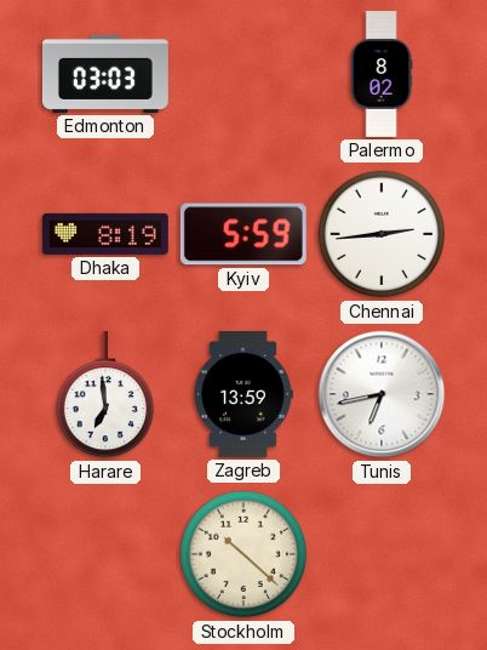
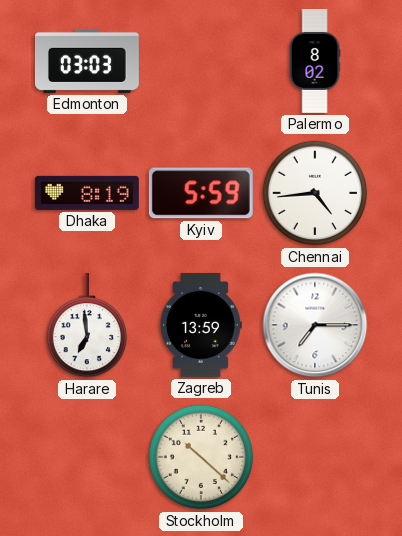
Chennai: 2:44 -> 4:44 (315, 193)
Tunis: 6:43 -> 7:15 (315, 325)
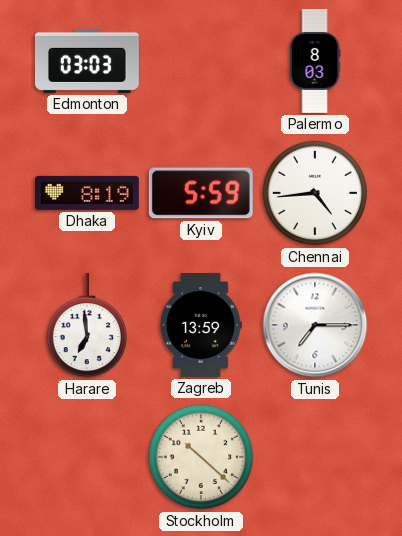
Palermo: 8:02 -> 8:03 (315, 62)
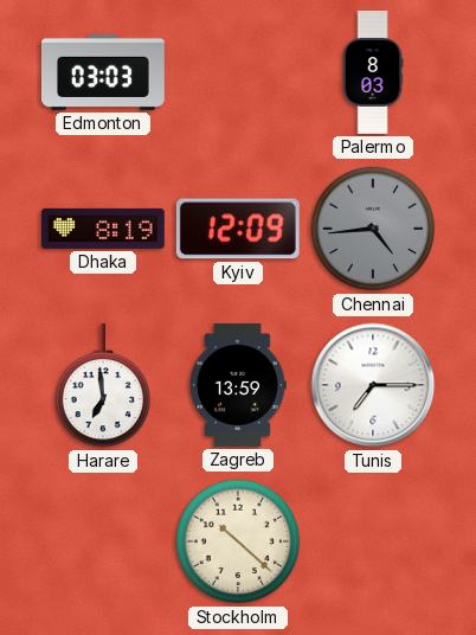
Kyiv: 5:59 -> 12:09 (238, 229)
Chennai dial: white -> grey (373, 229)
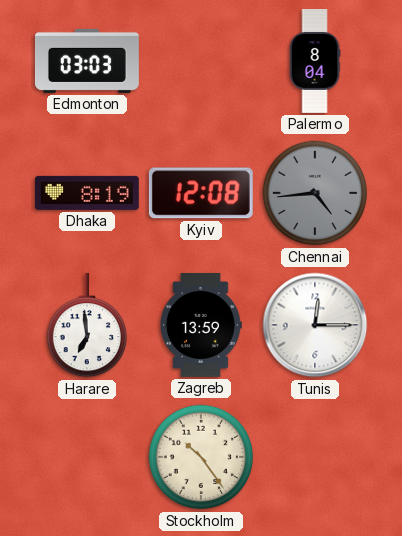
Palermo: 8:03 -> 8:04 (315, 62)
Kyiv: 12:09 -> 12:08 (201, 193)
Tunis: 7:15 -> 12:15 (315, 325)
Stockholm: 10:22 -> 10:24 (201, 457)
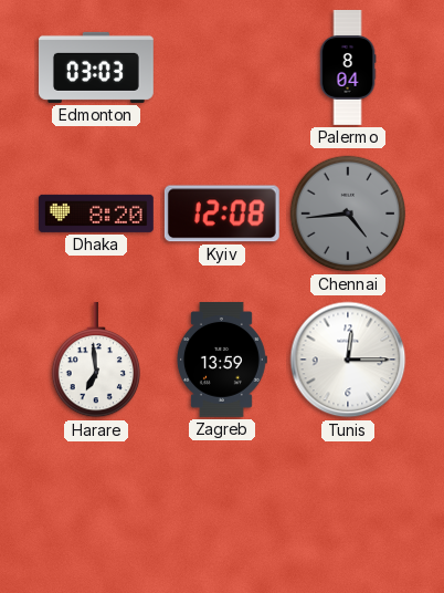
Dhaka: 8:19 -> 8:20 (96, 214)
Stockholm: 10:24 -> none (201, 457)
